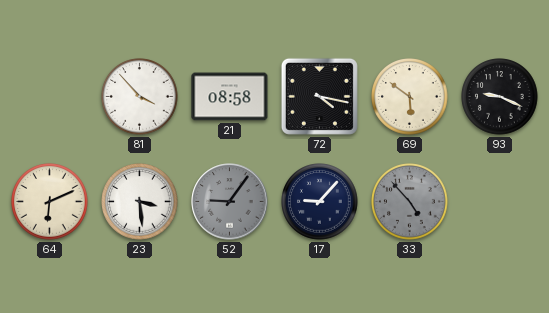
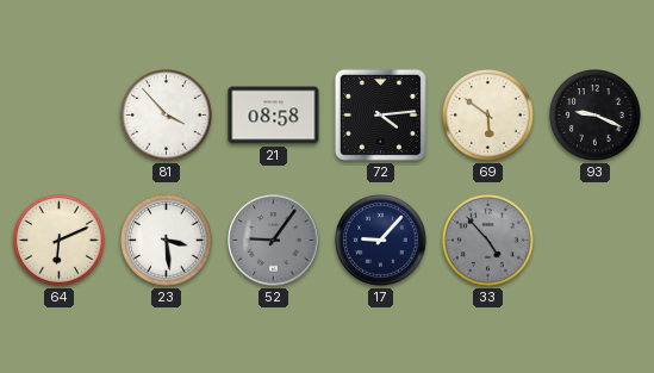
72: 4:17 -> 4:14 (380, 114)
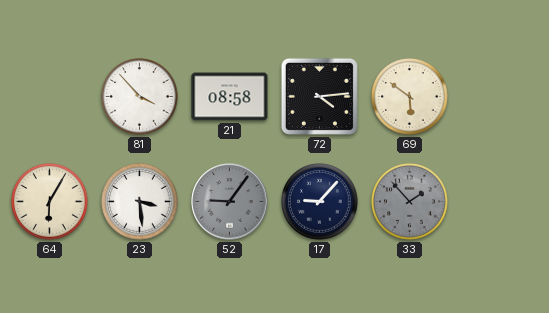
93: 9:19 -> none (596, 116)
64: 6:11 -> 6:05 (50, 202)
33: 4:53 -> 1:53 (410, 202)
